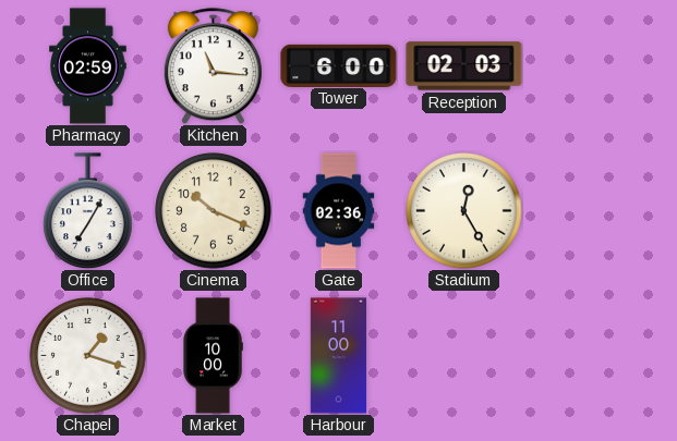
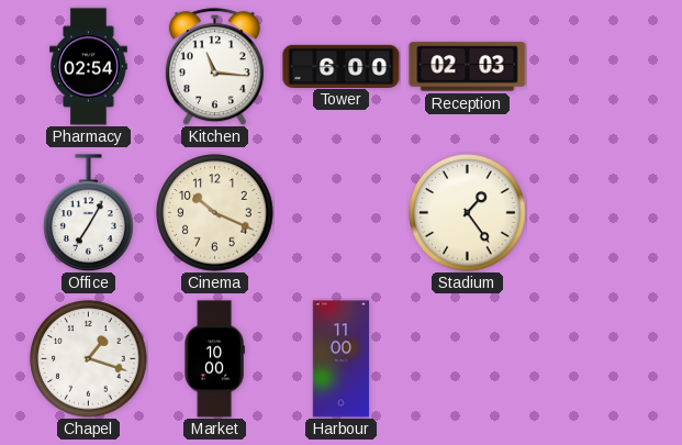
Pharmacy: 02:59 -> 02:54 (89, 67)
Gate: 02:36 -> none (339, 211)
Stadium: 12:25 -> 1:24 (468, 213)
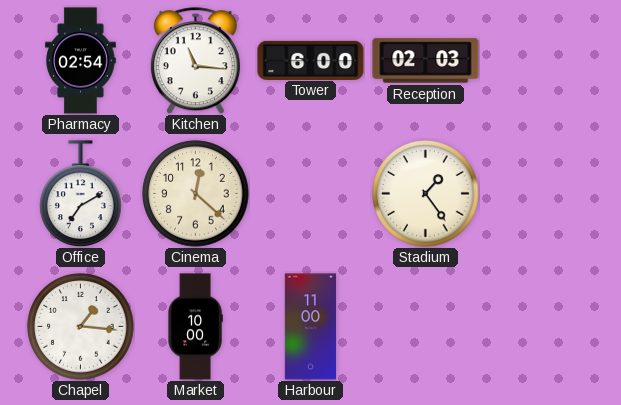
Office: 7:05 -> 7:10 (81, 193)
Cinema: 10:19 -> 12:22 (196, 194)
Chapel: 1:18 -> 1:16 (81, 327)
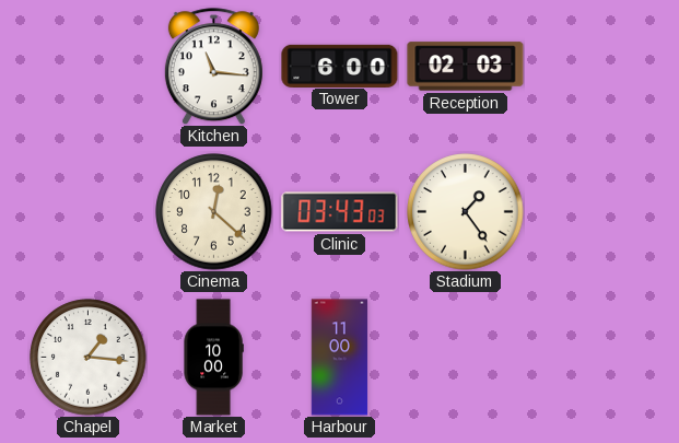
Pharmacy: 02:54 -> none (81, 61)
Office: 7:10 -> none (81, 193)
Clinic: none -> 03:43 (340, 212)
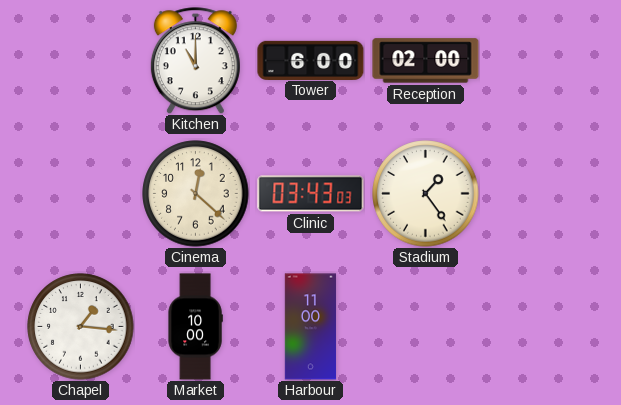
Kitchen: 11:16 -> 11:00 (195, 61)
Reception: 02:03 -> 02:00 (426, 61)
